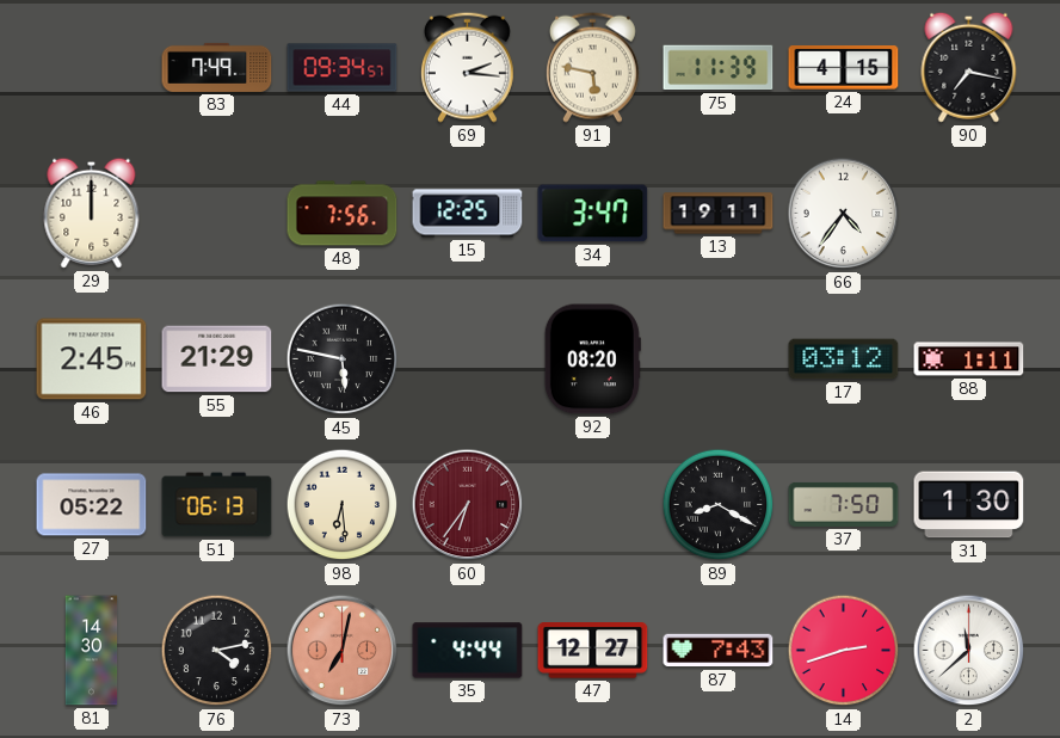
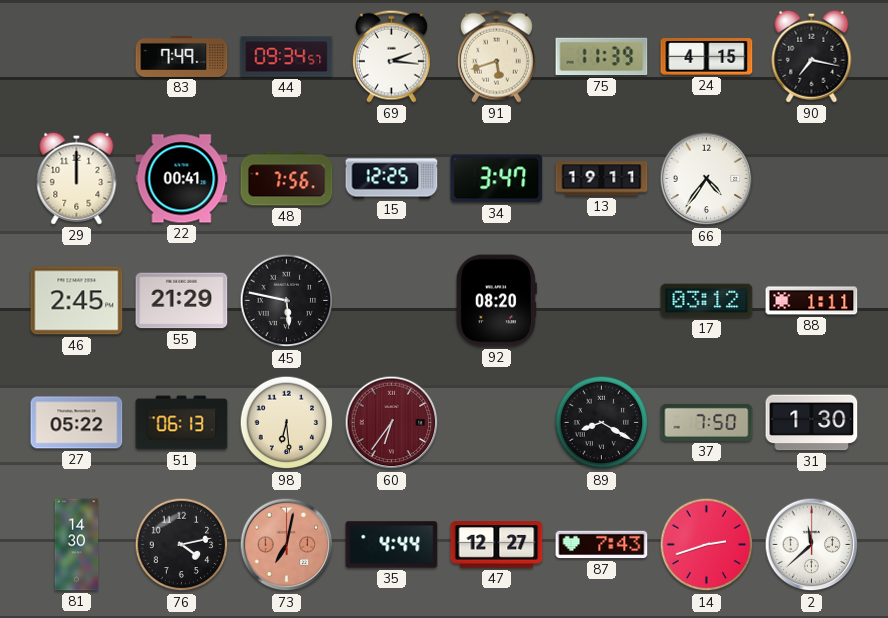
91: 5:47 -> 5:42 (496, 56)
22: none -> 00:41 (182, 179)
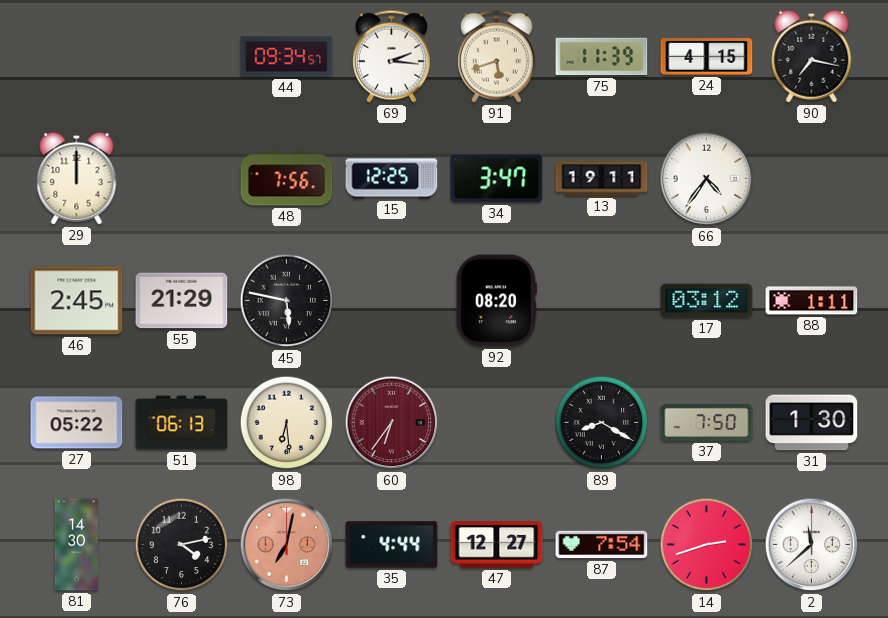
83: 7:49 -> none (182, 56)
22: 00:41 -> none (182, 179)
87: 7:43 -> 7:54 (602, 545)
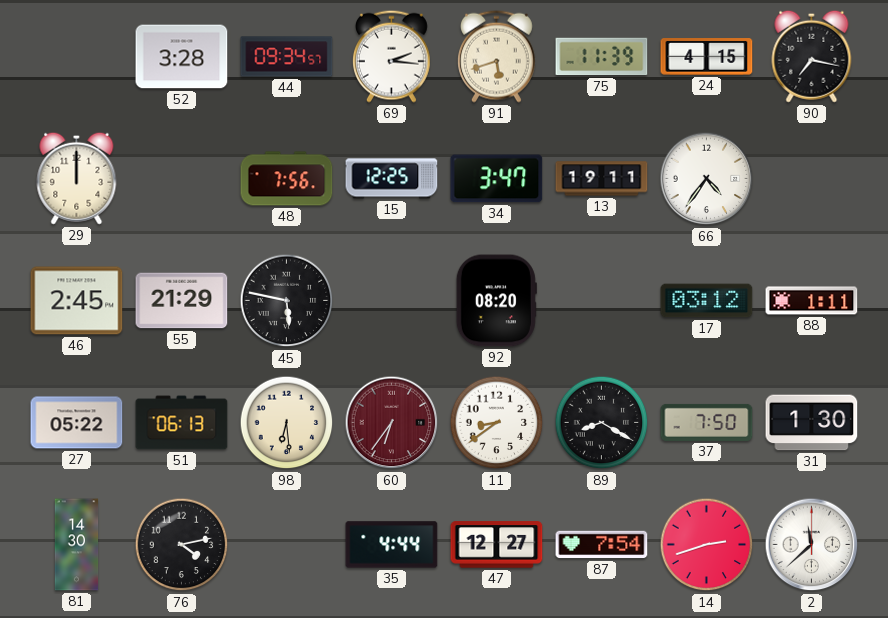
52: none -> 3:28 (182, 57)
11: none -> 8:39 (497, 423)
73: 7:02 -> none (287, 545)
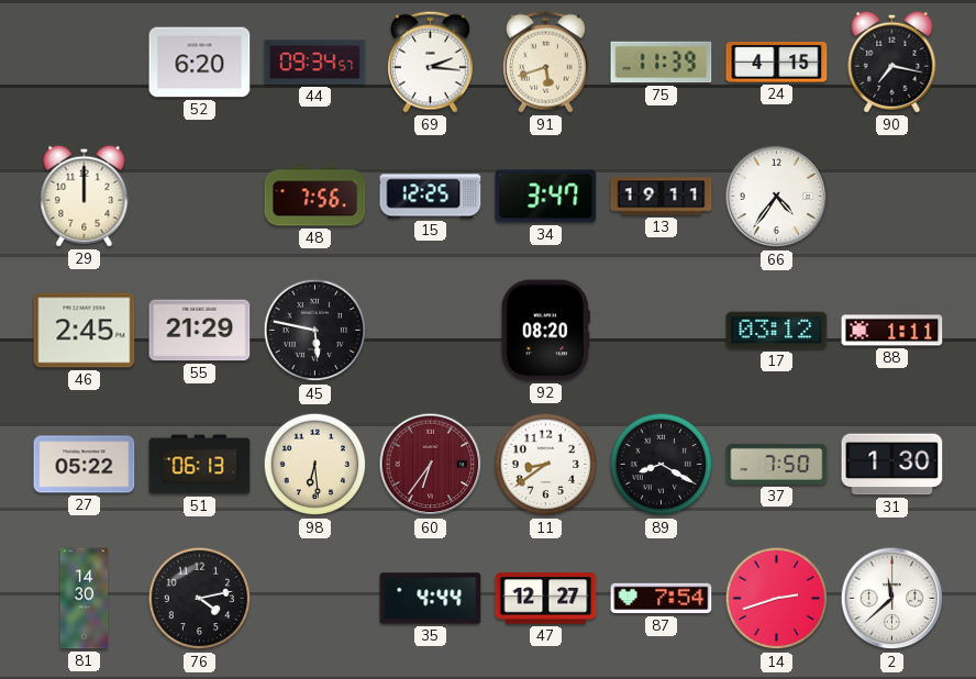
52: 3:28 -> 6:20 (200, 63)
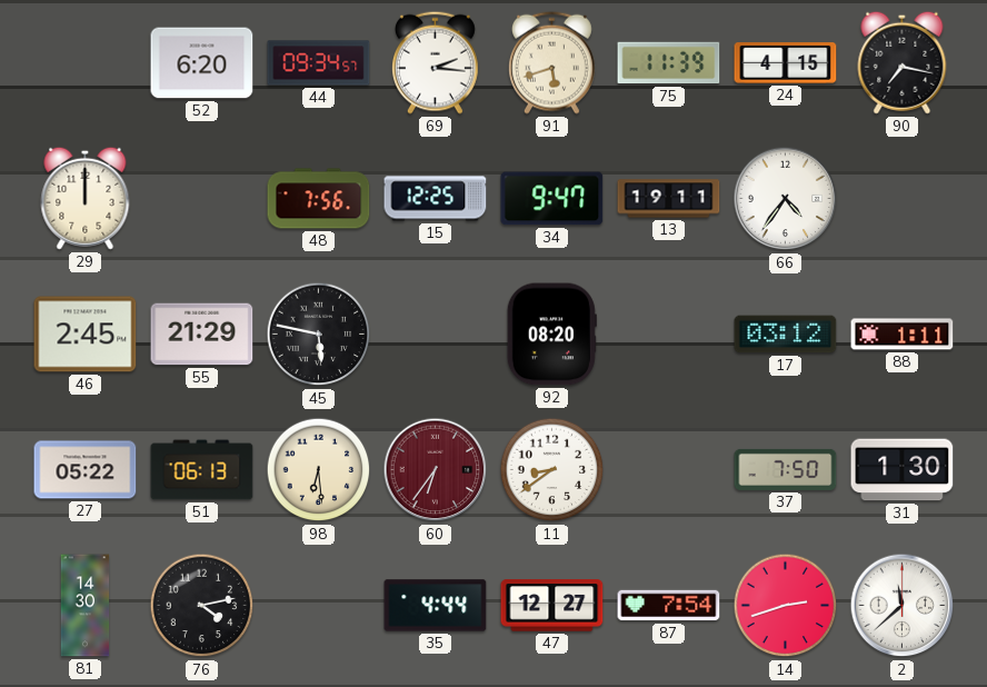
34: 3:47 -> 9:47 (552, 199)
89: 8:20 -> none (662, 465)
